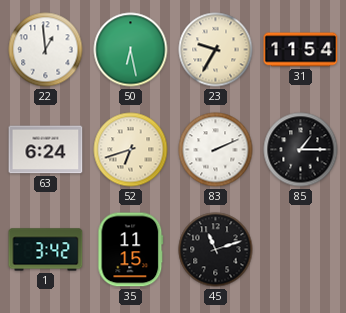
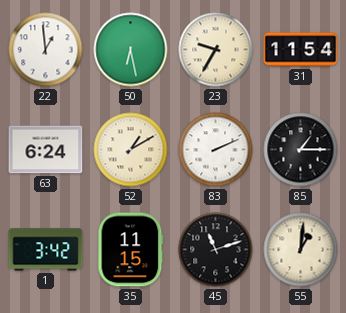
52: 6:42 -> 1:10 (131, 150)
55: none -> 1:01 (301, 250)
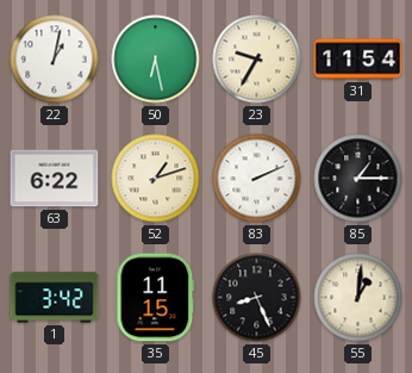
22: 12:59 -> 1:02 (55, 60)
63: 6:24 -> 6:22 (55, 179)
52: 1:10 -> 1:12 (156, 179)
45: 11:12 -> 8:26 (257, 298)
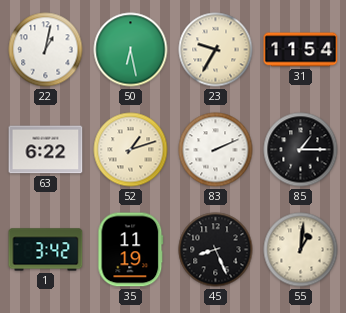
35: 11:15 -> 11:19 (131, 250)
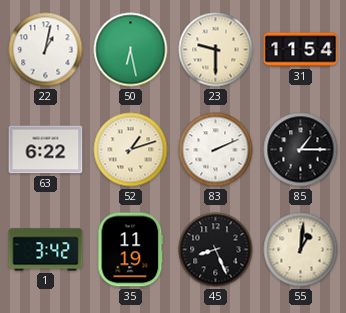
23: 9:35 -> 9:30 (216, 50)
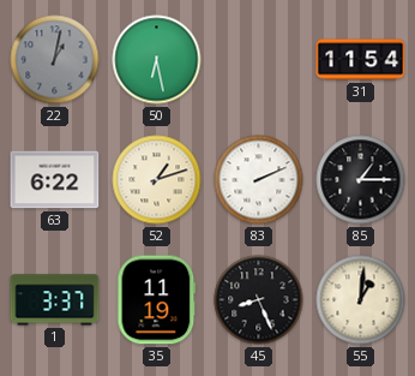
22 dial: white -> grey (55, 60)
23: 9:30 -> none (216, 50)
1: 3:42 -> 3:37 (55, 300)
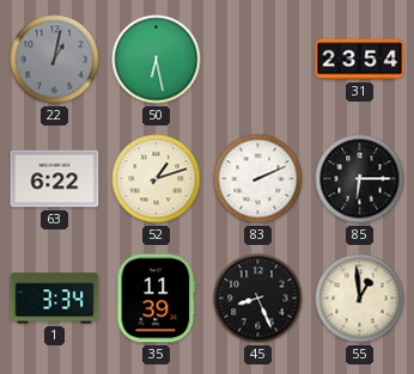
31: 11:54 -> 23:54 (360, 60)
85: 1:15 -> 6:15 (360, 179)
1: 3:37 -> 3:34 (55, 299)
35: 11:19 -> 11:39 (157, 299)
55: 1:01 -> 12:59 (360, 299)
